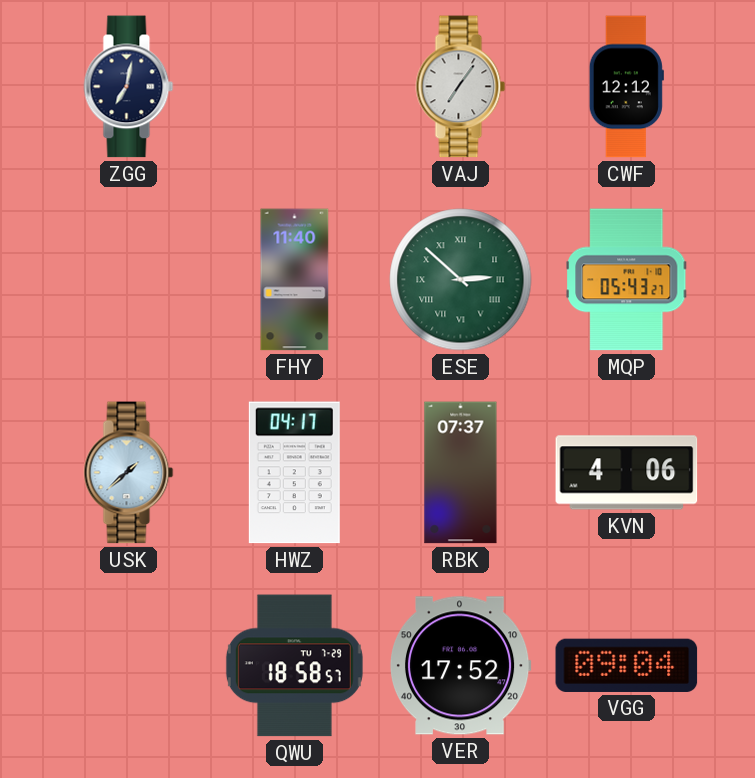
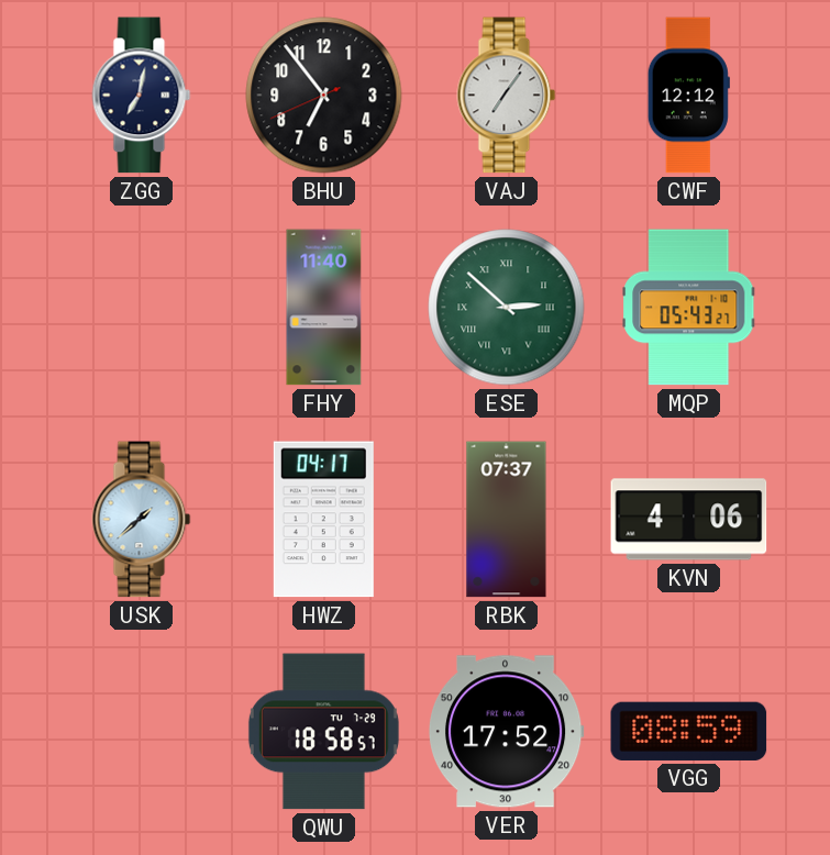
BHU: none -> 6:53 (324, 96)
VGG: 09:04 -> 08:59 (689, 731)
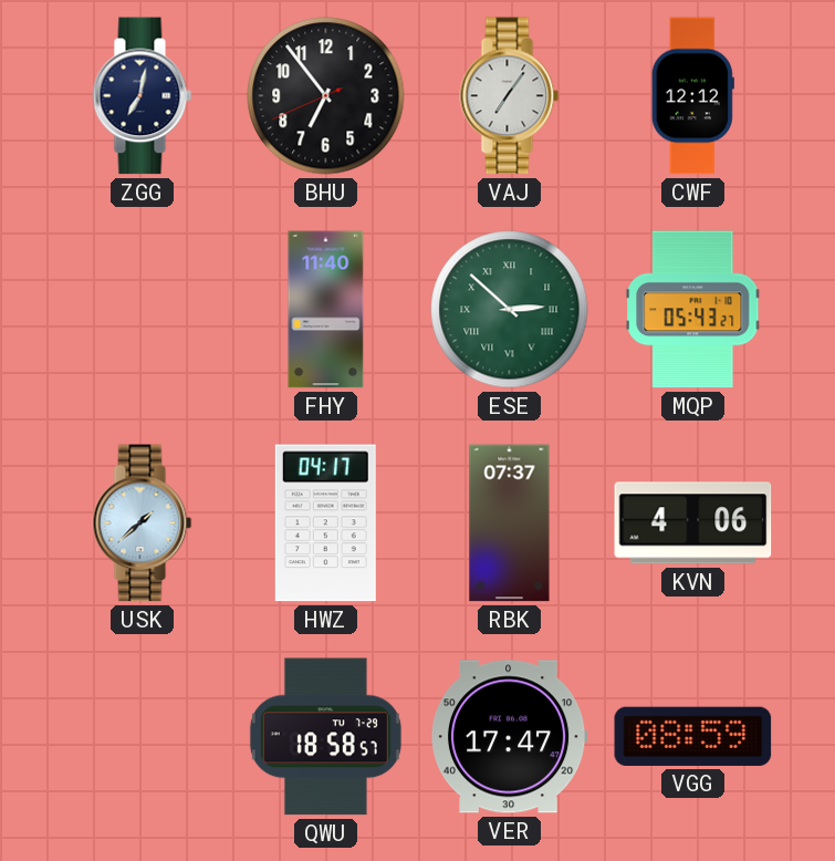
VER: 17:52 -> 17:47 (509, 737)
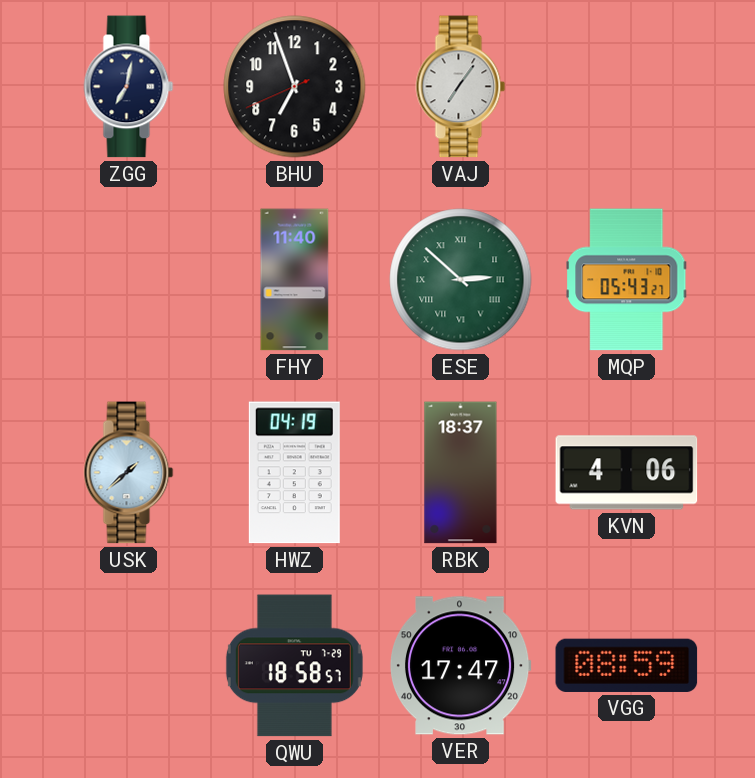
BHU: 6:53 -> 6:56 (295, 87)
CWF: 12:12 -> none (692, 96)
HWZ: 04:17 -> 04:19 (294, 473)
RBK: 07:37 -> 18:37 (461, 473)
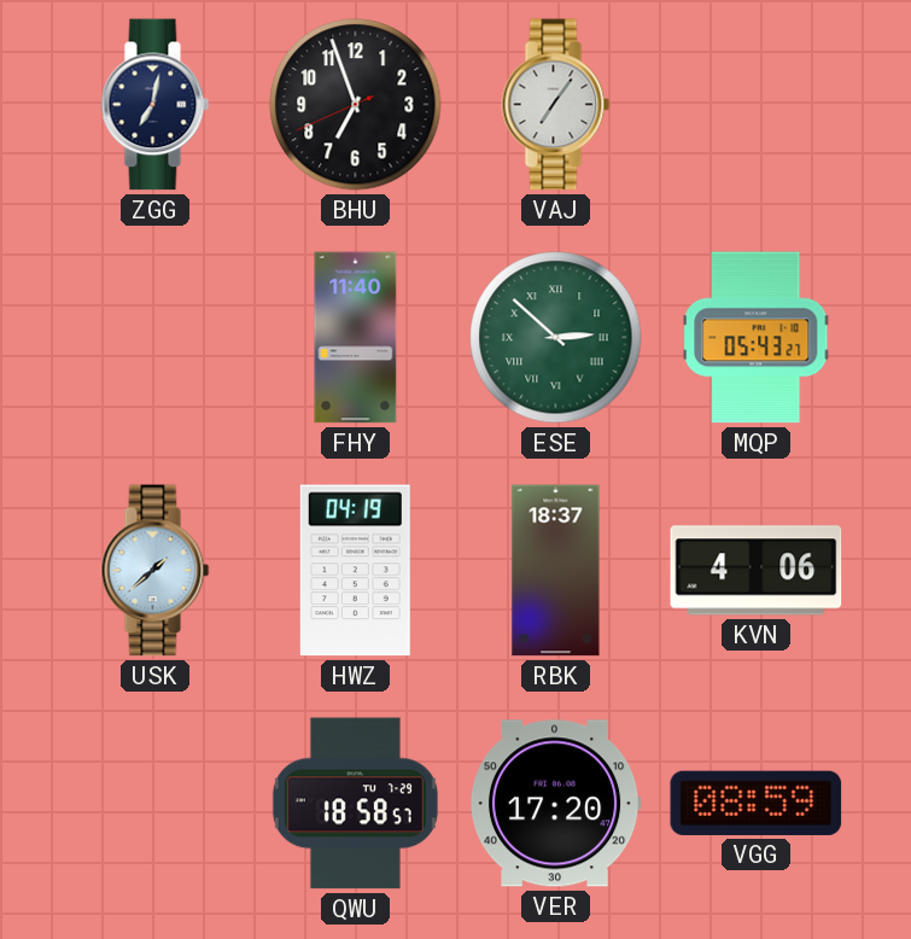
VER: 17:47 -> 17:20 (555, 804)
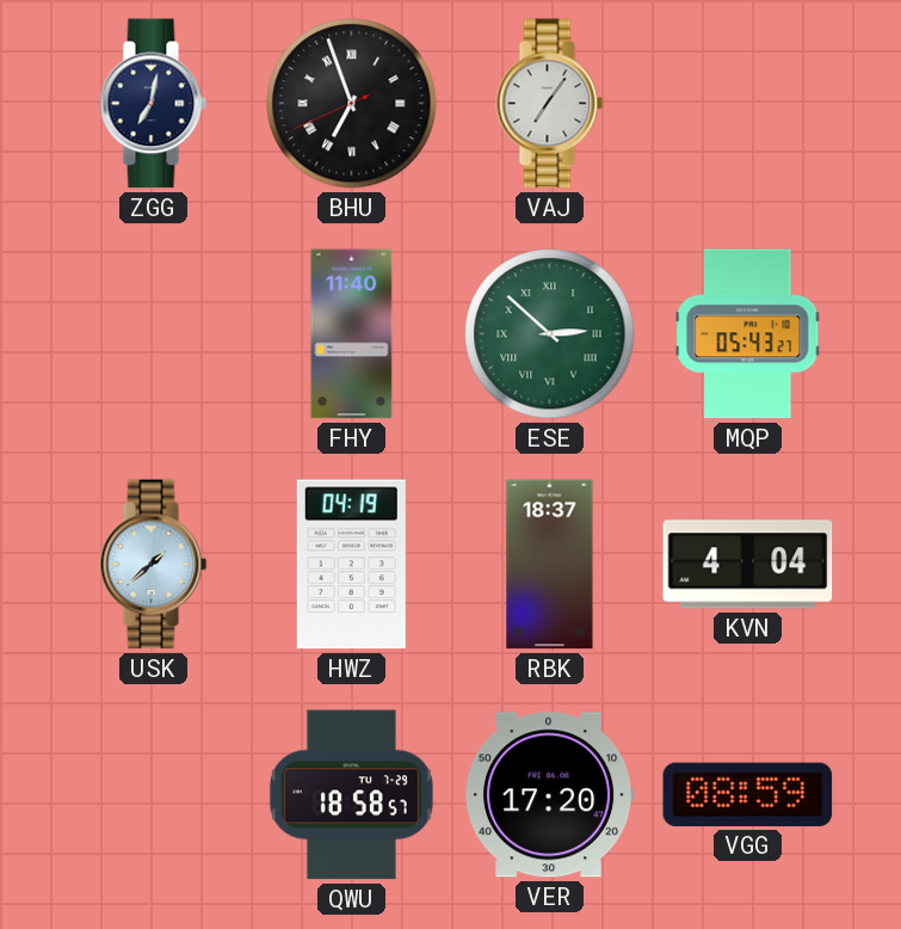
BHU numerals: Arabic -> Roman (352, 104)
KVN: 4:06 -> 4:04 (748, 565)
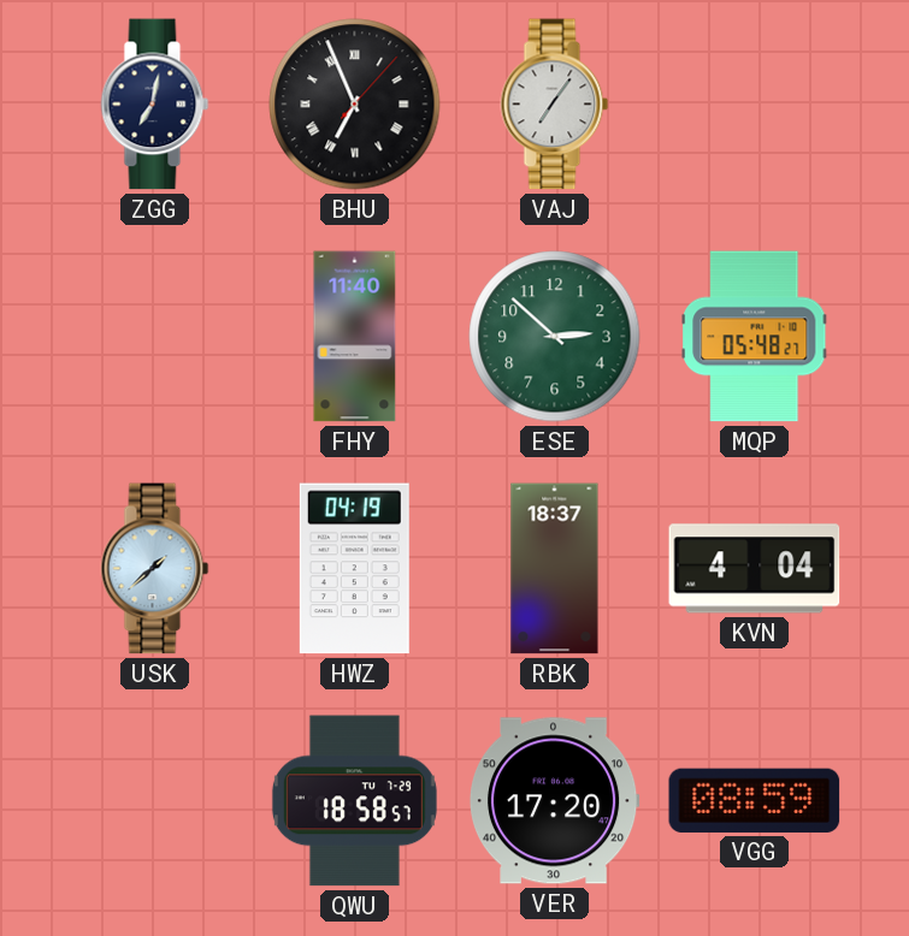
BHU: 6:56:41 -> 6:56:07 (355, 105)
ESE numerals: Roman -> Arabic (555, 337)
MQP: 05:43 -> 05:48 (755, 337)
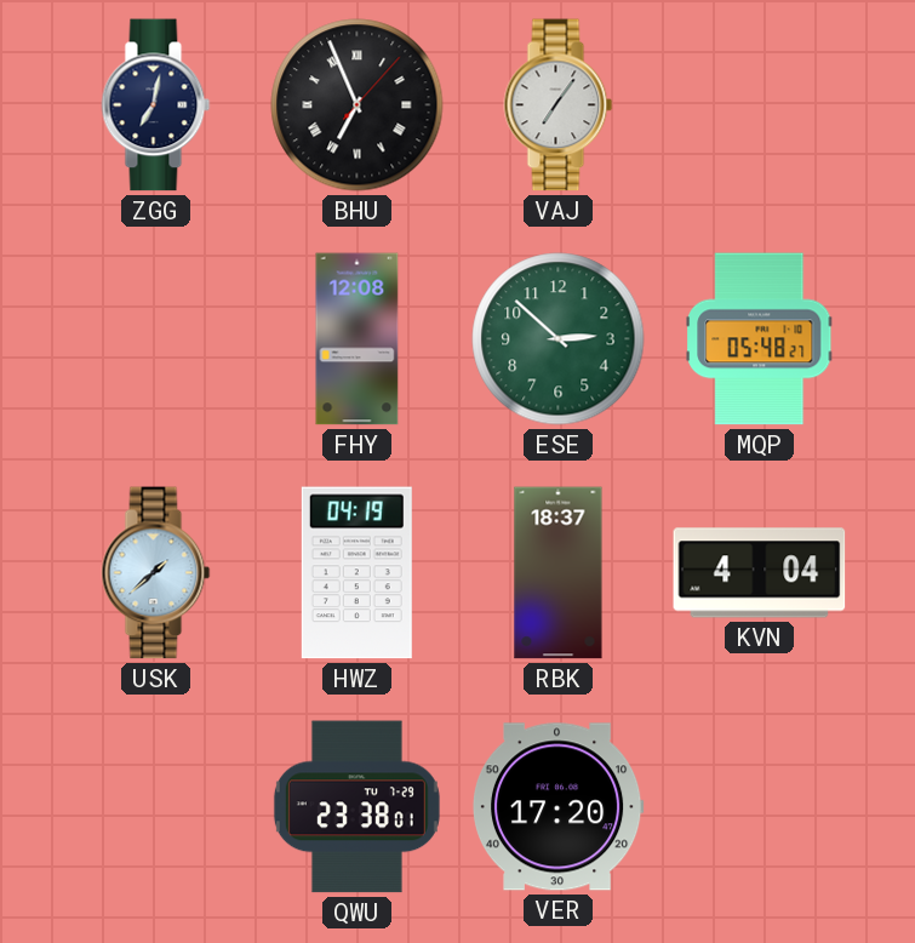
FHY: 11:40 -> 12:08 (358, 339)
QWU: 18:58 -> 23:38 (356, 807)
VGG: 08:59 -> none (755, 800)
